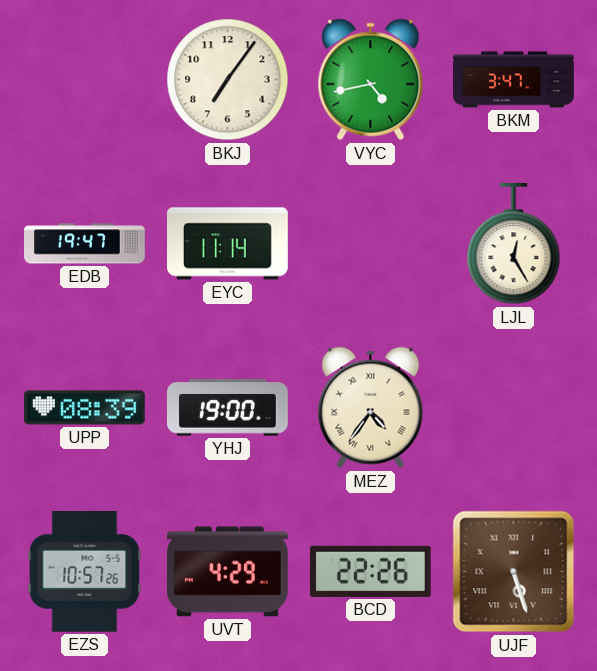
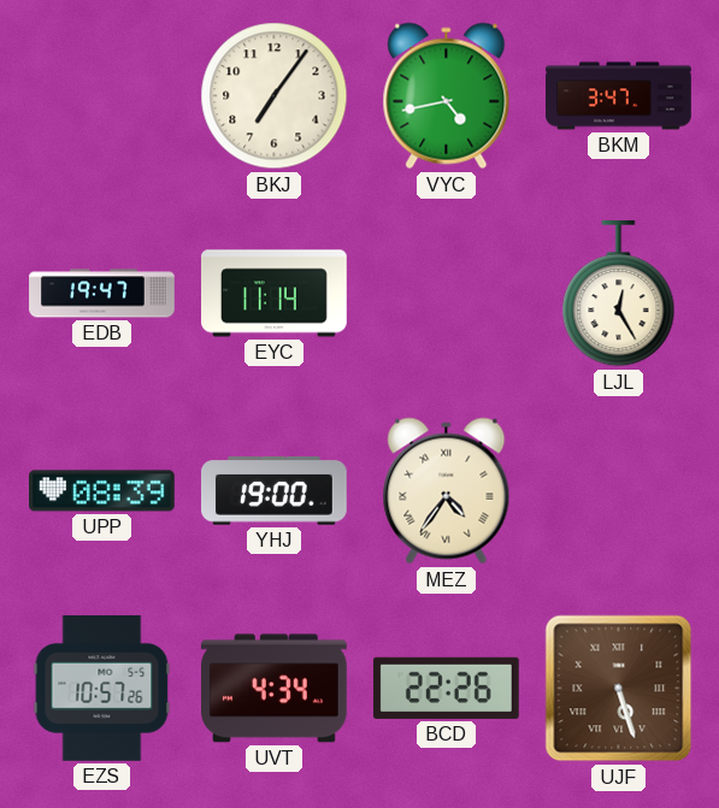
UVT: 4:29 -> 4:34 (275, 689)
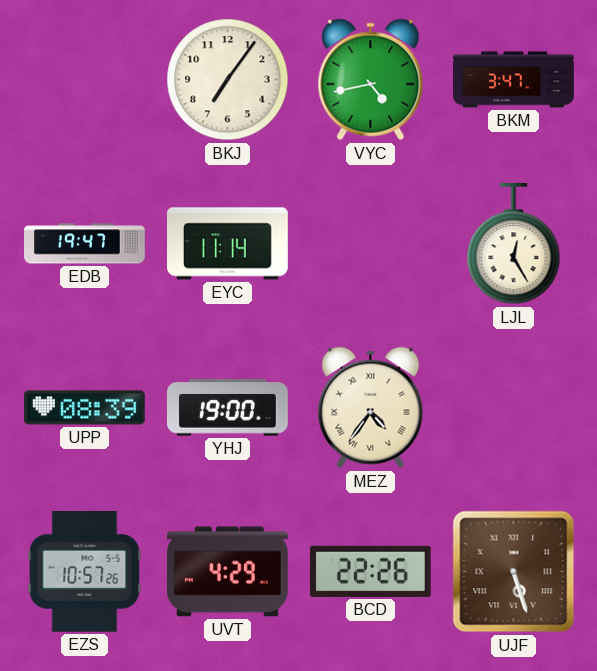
UVT: 4:34 -> 4:29 (228, 572)
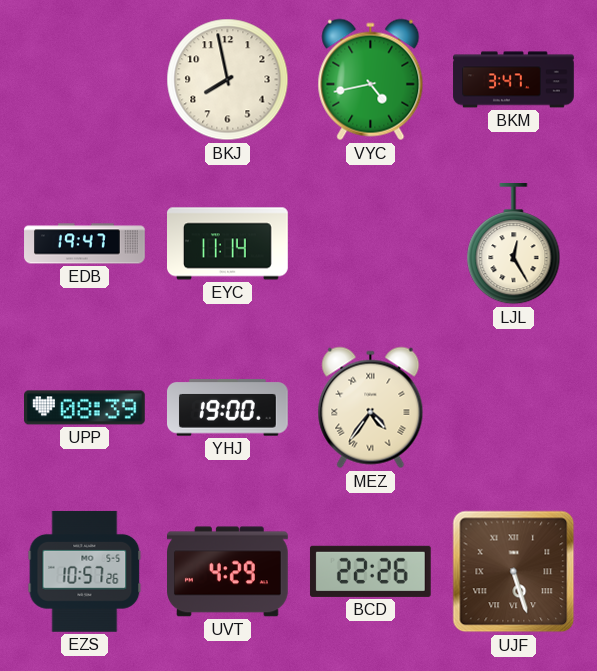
BKJ: 7:06 -> 7:58 (228, 80)
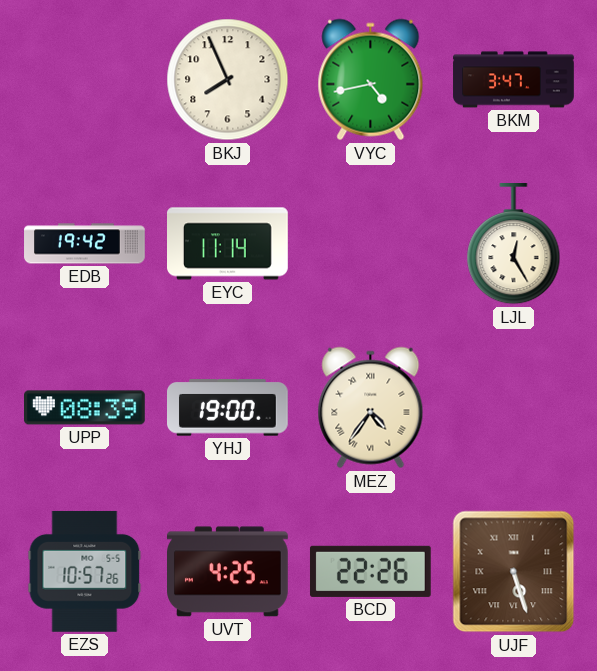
BKJ: 7:58 -> 7:56 (228, 80)
EDB: 19:47 -> 19:42 (85, 244)
UVT: 4:29 -> 4:25 (228, 572)
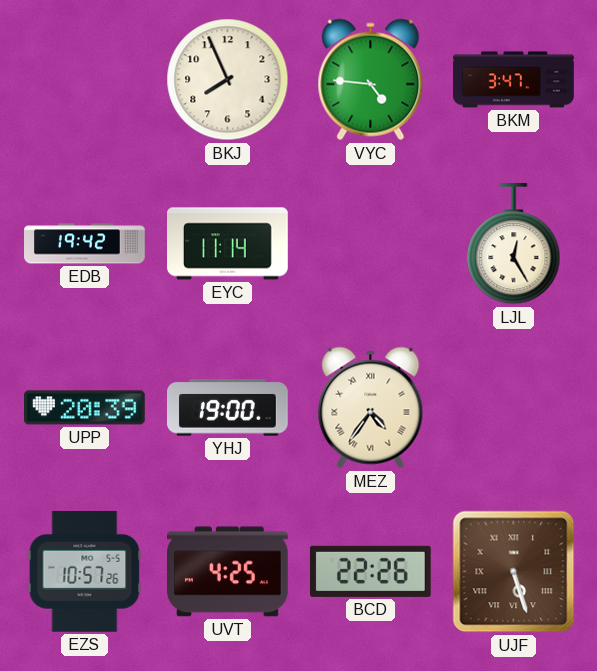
VYC: 4:43 -> 4:46 (371, 80)
UPP: 08:39 -> 20:39 (85, 408)
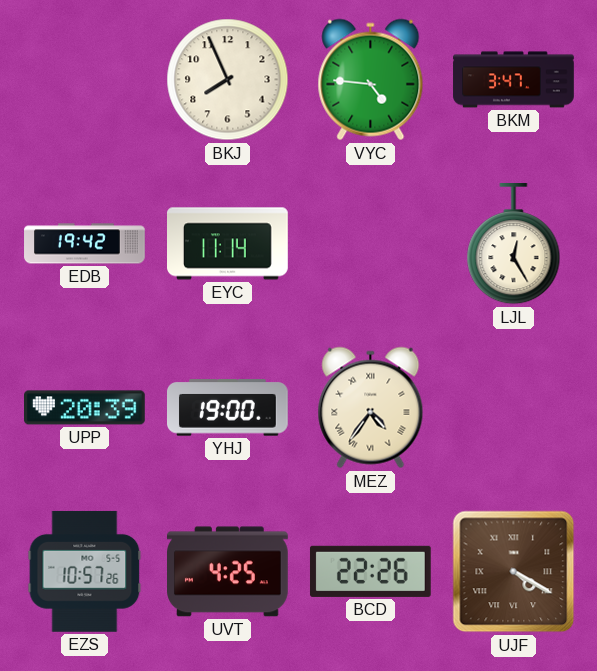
UJF: 5:27 -> 4:20 (514, 572)
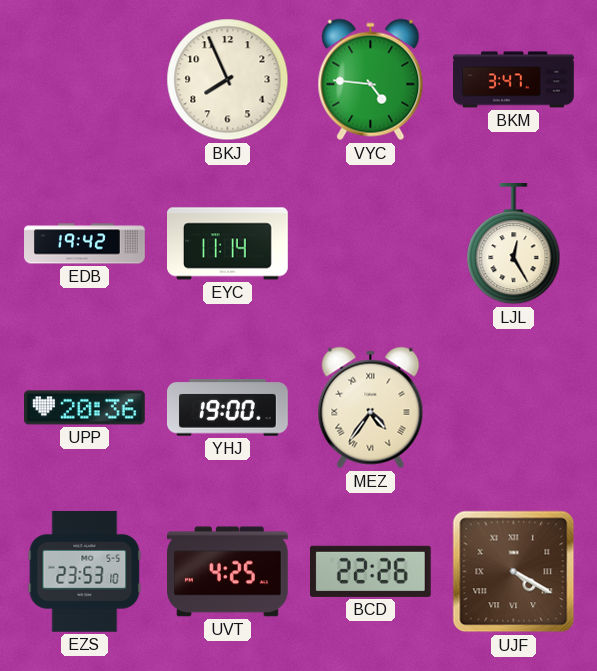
UPP: 20:39 -> 20:36 (85, 408)
EZS: 10:57 -> 23:53 (85, 571)
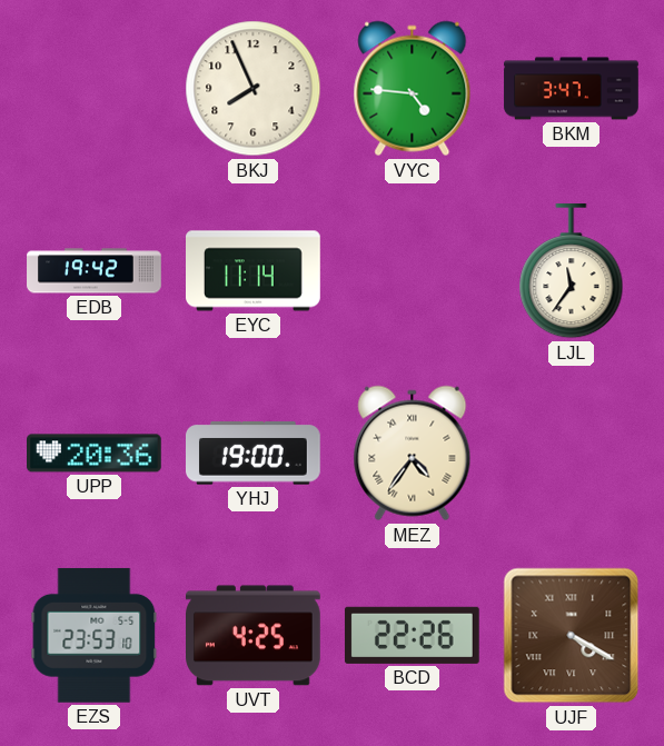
LJL: 12:25 -> 11:36 (572, 272)
